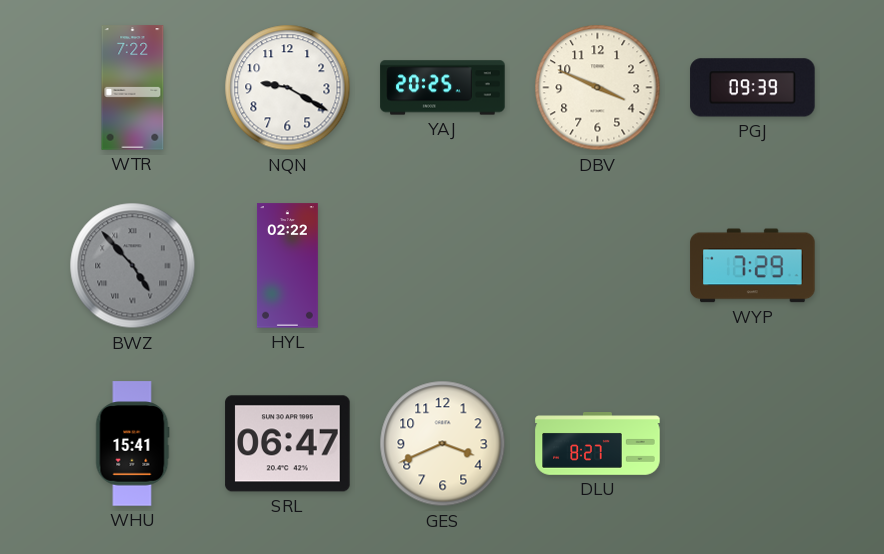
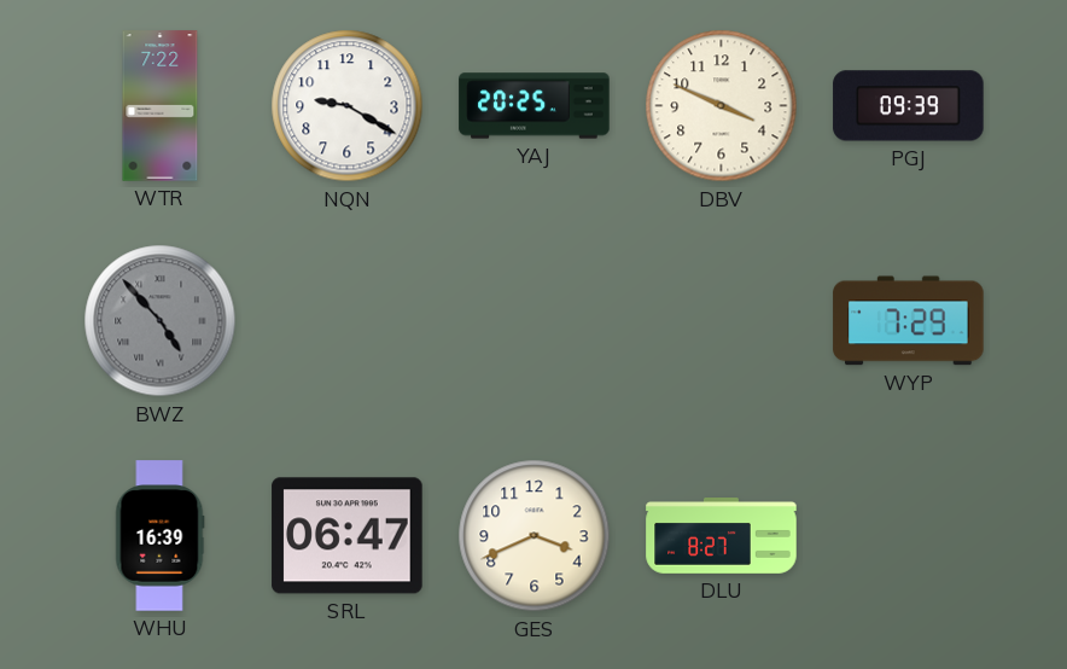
HYL: 02:22 -> none (287, 266)
WHU: 15:41 -> 16:39 (161, 536)
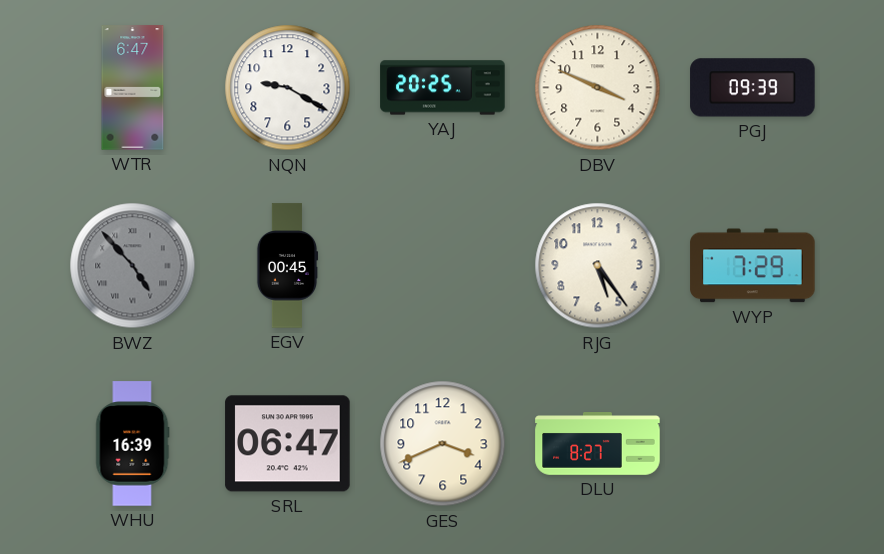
WTR: 7:22 -> 6:47 (133, 88)
EGV: none -> 00:45 (287, 266)
RJG: none -> 5:24 (598, 266)
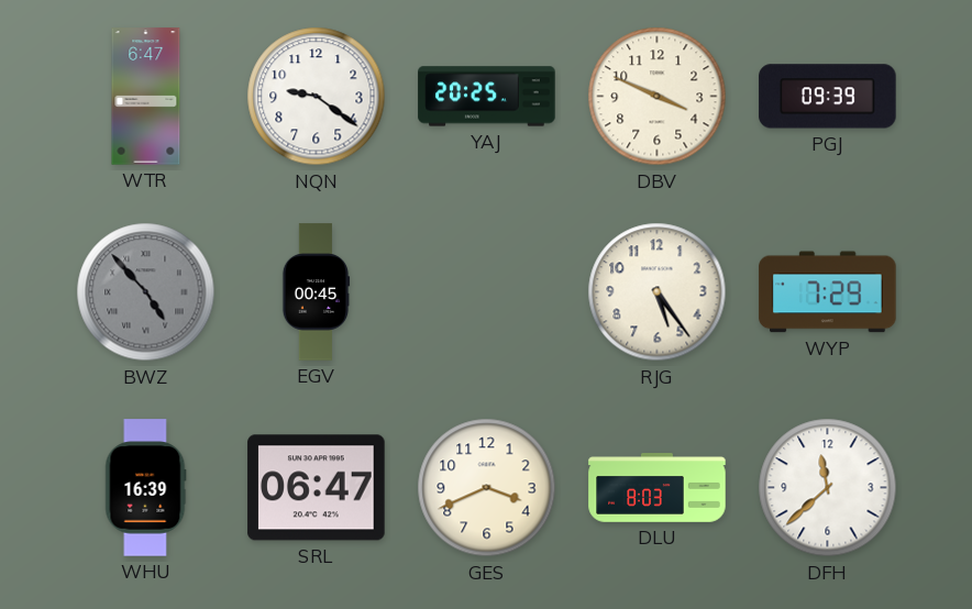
NQN: 9:20 -> 9:21 (317, 97)
DLU: 8:27 -> 8:03 (658, 488)
DFH: none -> 11:38 (828, 488)
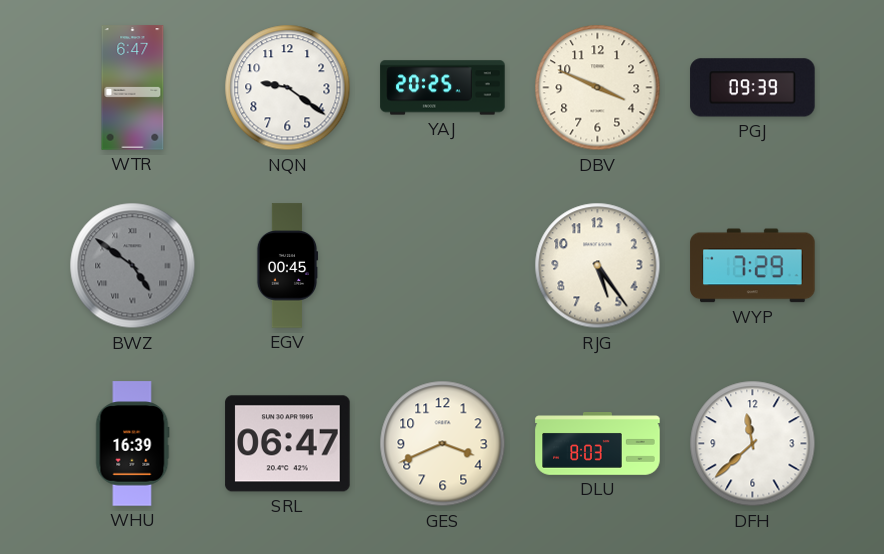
BWZ: 4:53 -> 4:51 (133, 266)
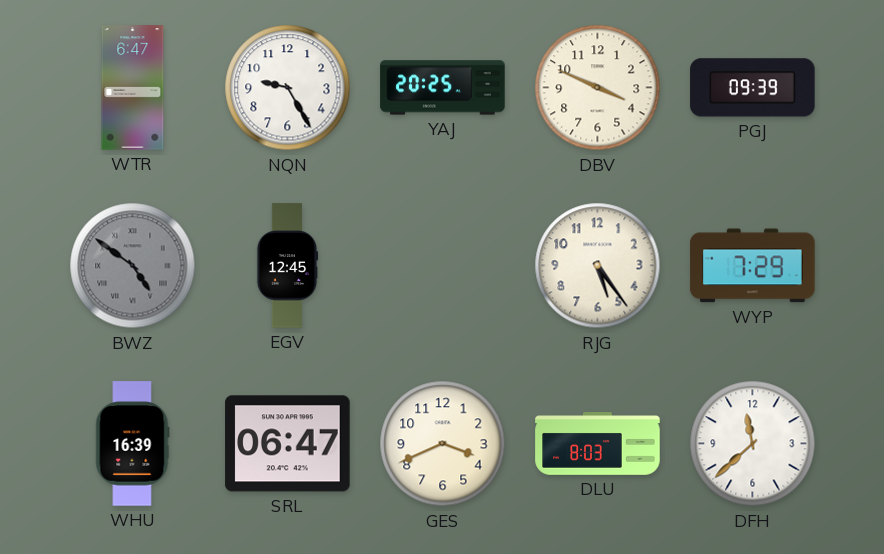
NQN: 9:21 -> 9:25 (288, 88)
EGV: 00:45 -> 12:45 (287, 266)
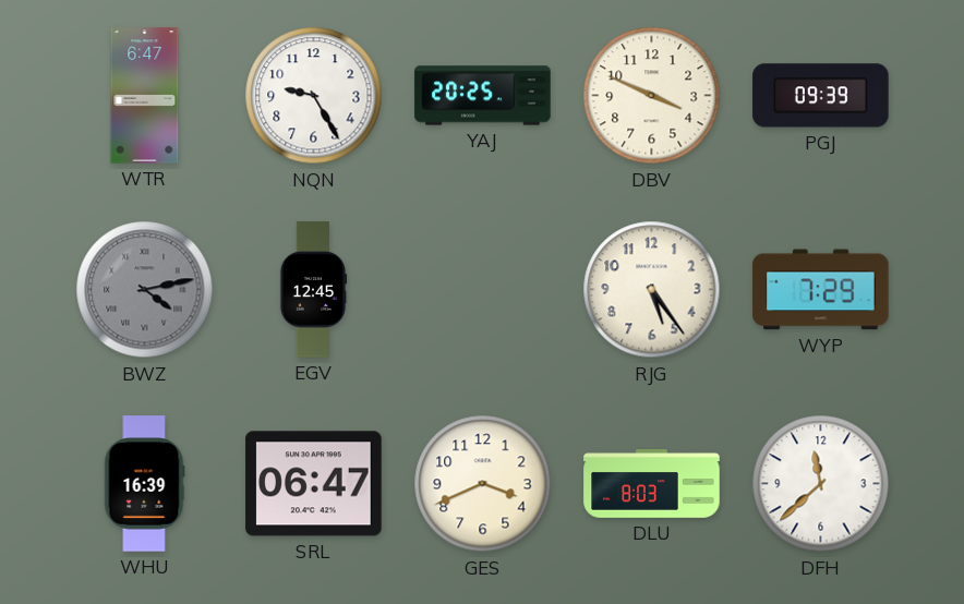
BWZ: 4:51 -> 4:13 (145, 290)
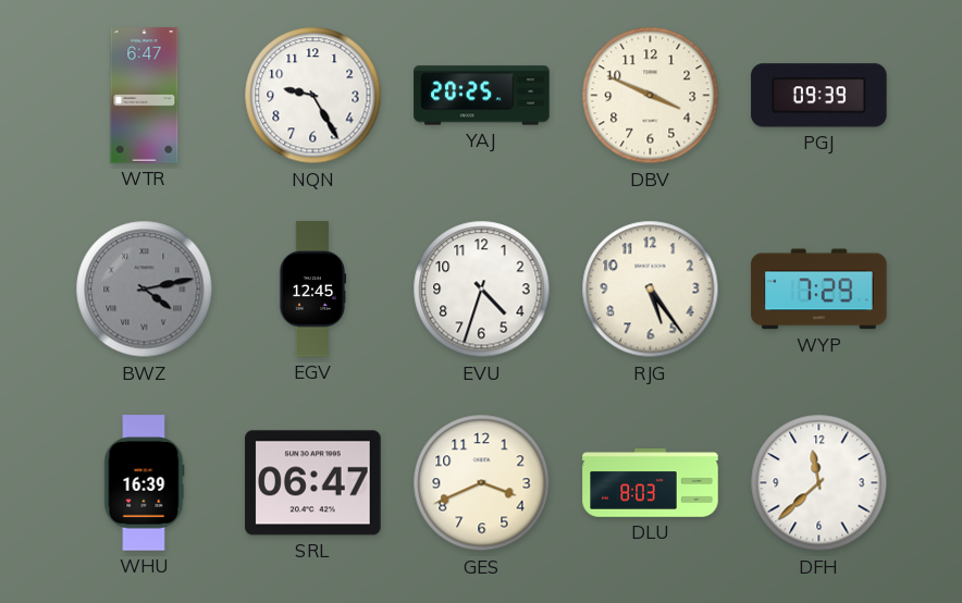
EVU: none -> 4:33 (482, 290)
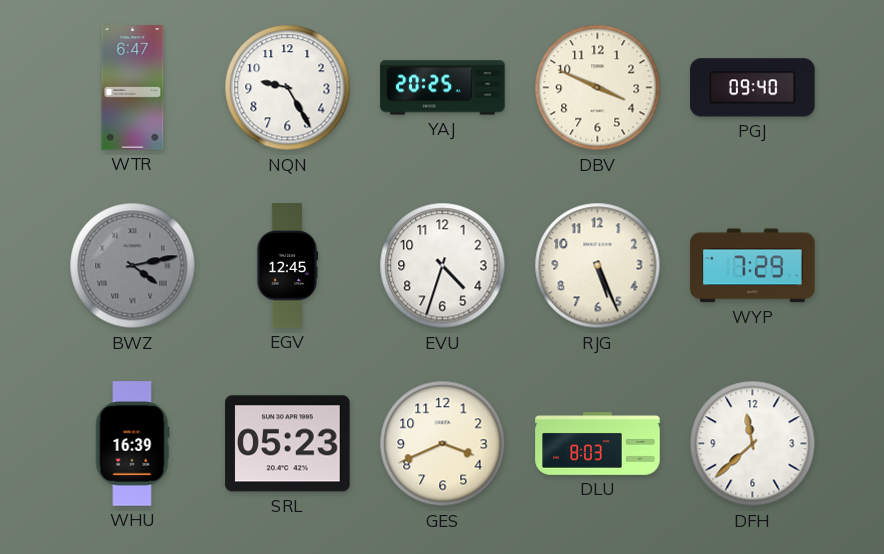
PGJ: 09:39 -> 09:40 (753, 88)
RJG: 5:24 -> 5:26 (598, 266)
SRL: 06:47 -> 05:23 (288, 444)
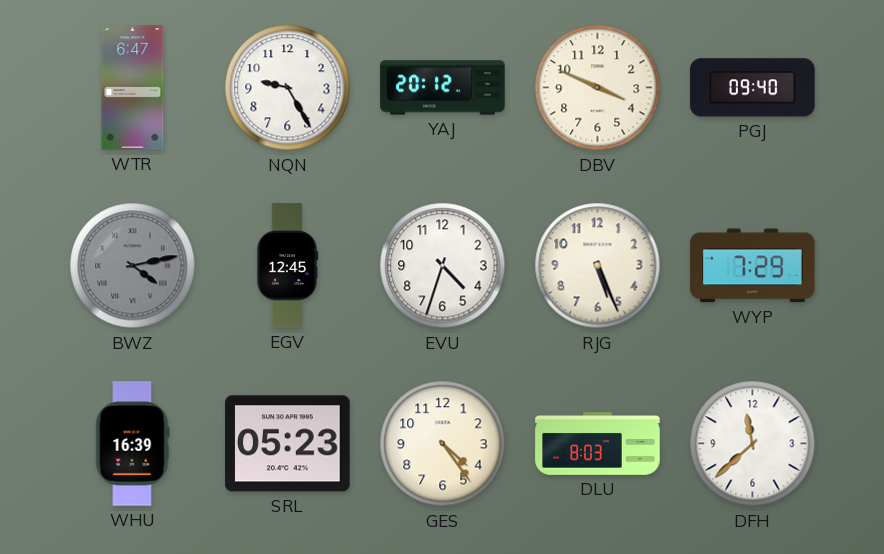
YAJ: 20:25 -> 20:12 (443, 88)
GES: 3:41 -> 4:24 (443, 444)
